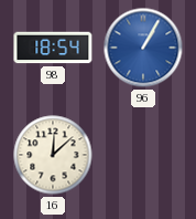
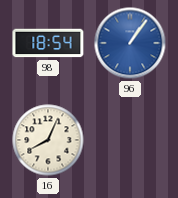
96: 1:05 -> 1:06 (130, 43)
16: 12:08 -> 8:04 (48, 140)
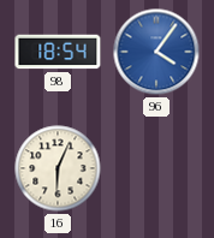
96: 1:06 -> 4:06 (156, 52)
16: 8:04 -> 6:04 (58, 168)
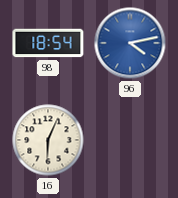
96: 4:06 -> 4:13 (130, 43)
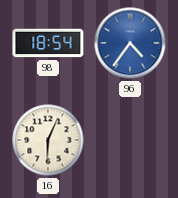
96: 4:13 -> 4:36 (130, 43)
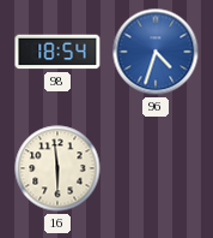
96: 4:36 -> 4:33 (156, 52)
16: 6:04 -> 5:59 (57, 168)
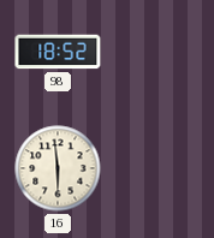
98: 18:54 -> 18:52 (58, 52)
96: 4:33 -> none (156, 52)
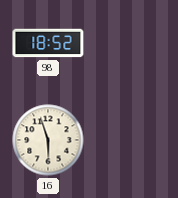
16: 5:59 -> 5:57 (48, 140)
